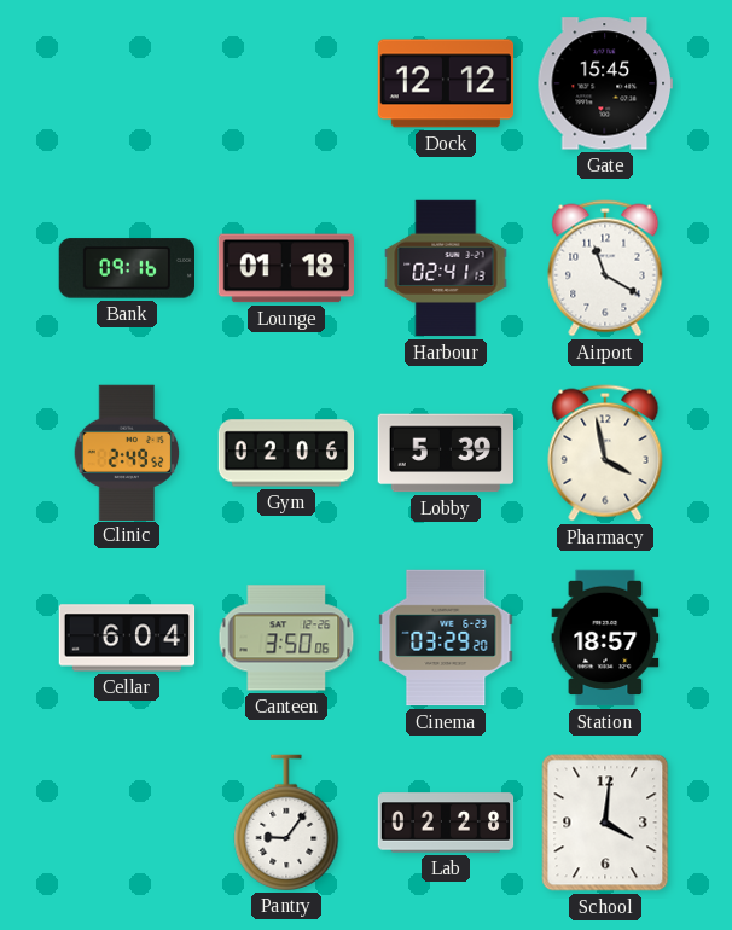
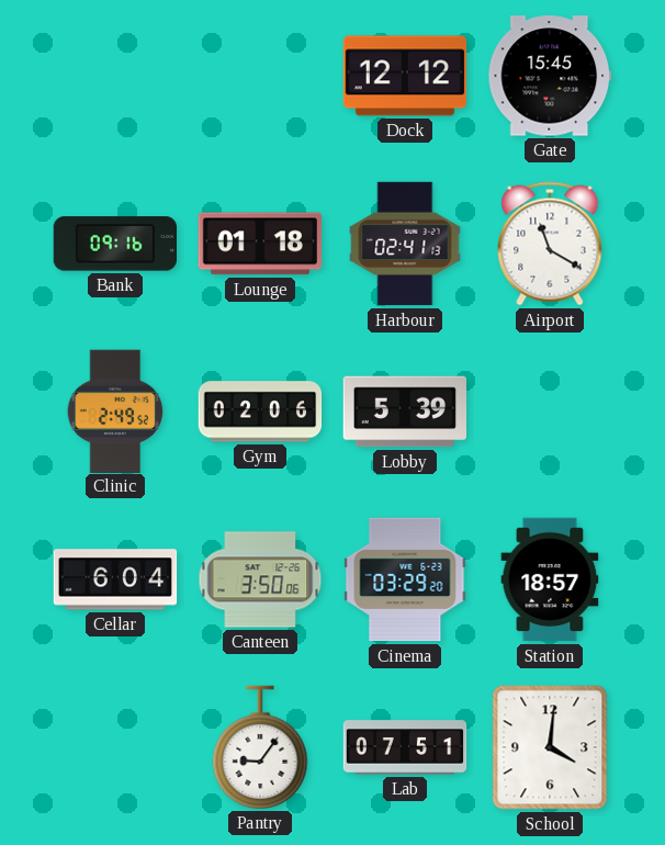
Pharmacy: 3:58 -> none (605, 453)
Lab: 02:28 -> 07:51 (405, 747)
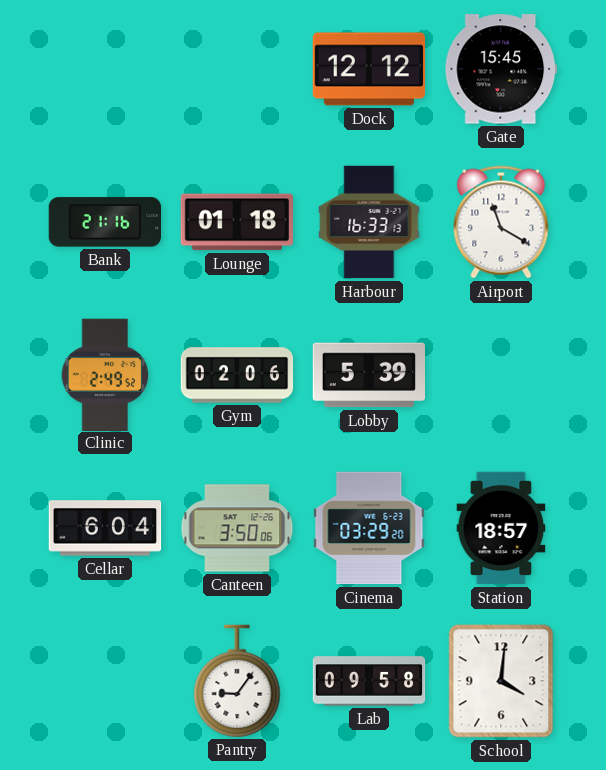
Bank: 09:16 -> 21:16 (104, 222)
Harbour: 02:41 -> 16:33 (369, 222)
Lab: 07:51 -> 09:58 (369, 681)
